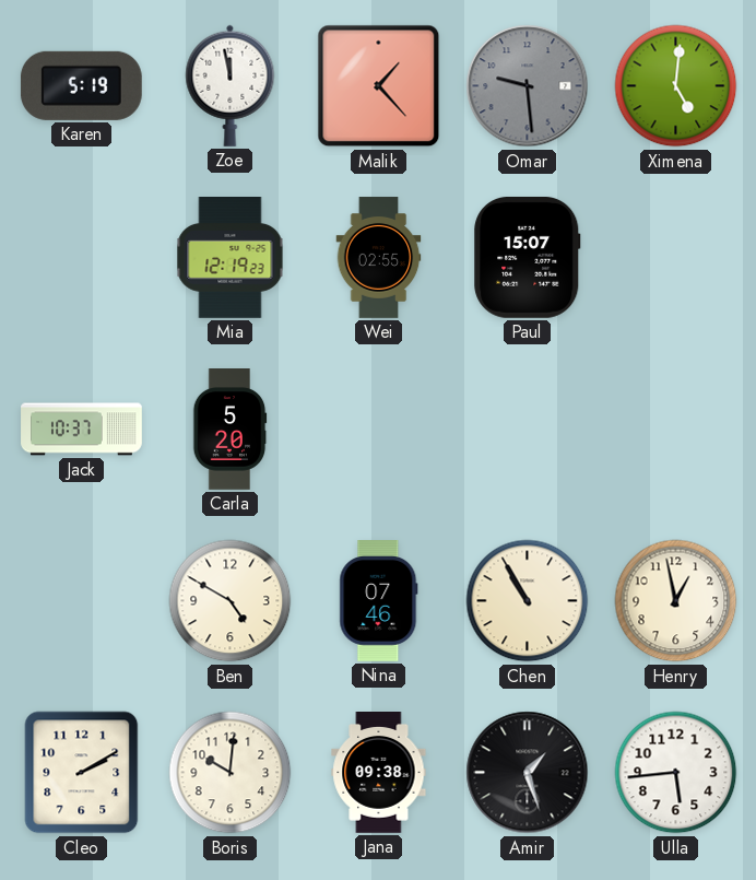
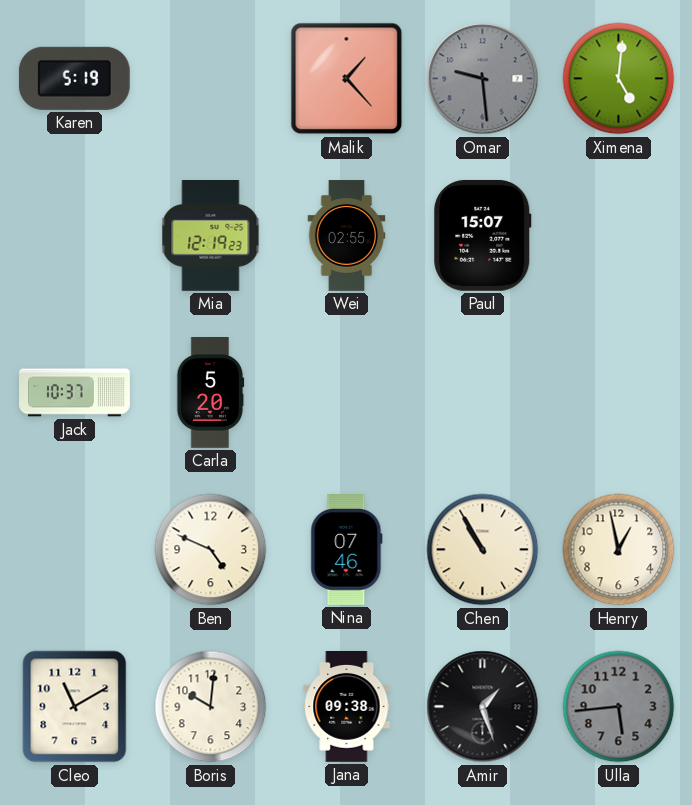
Zoe: 11:58 -> none (231, 85)
Ben: 4:50 -> 4:49 (211, 550)
Cleo: 2:10 -> 11:10 (75, 707)
Ulla dial: white -> grey (619, 707)
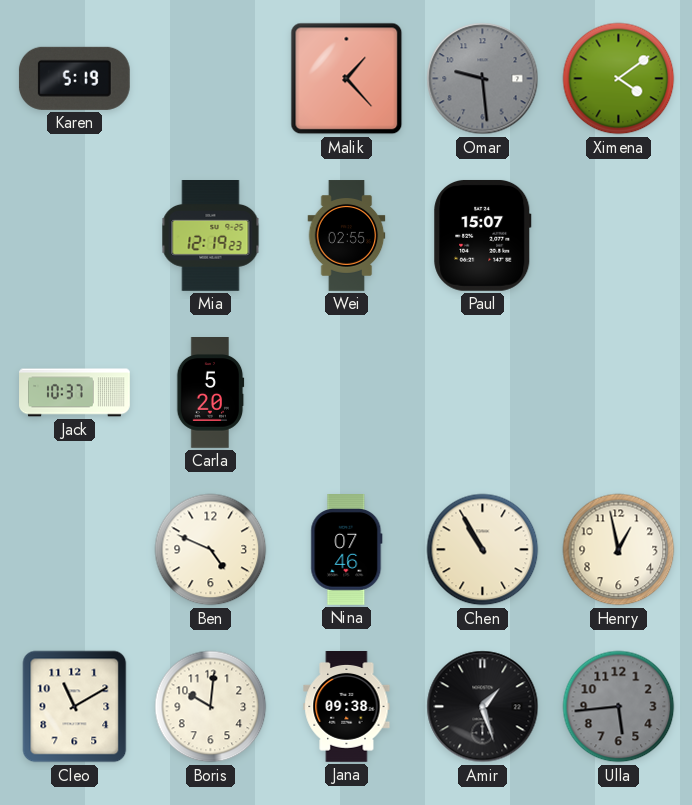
Ximena: 5:01 -> 4:09 (619, 79)
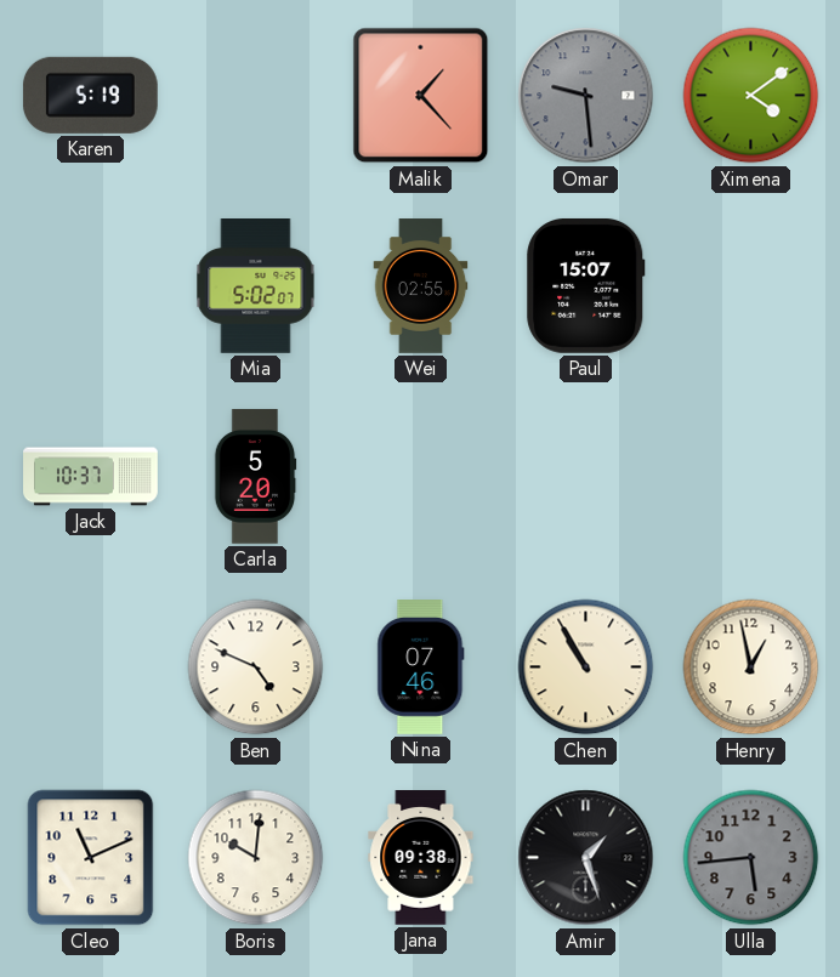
Mia: 12:19 -> 5:02 (256, 286)
Cleo: 11:10 -> 11:11 (91, 858)
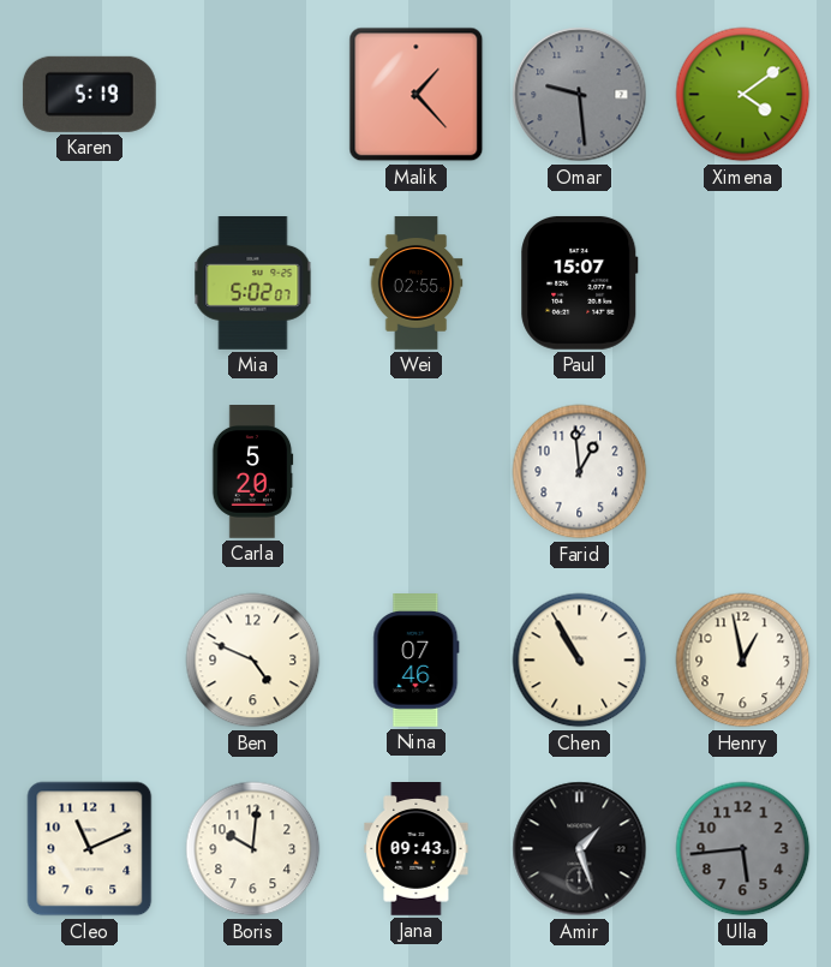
Jack: 10:37 -> none (91, 477)
Farid: none -> 12:59 (580, 472)
Jana: 09:38 -> 09:43 (417, 849)
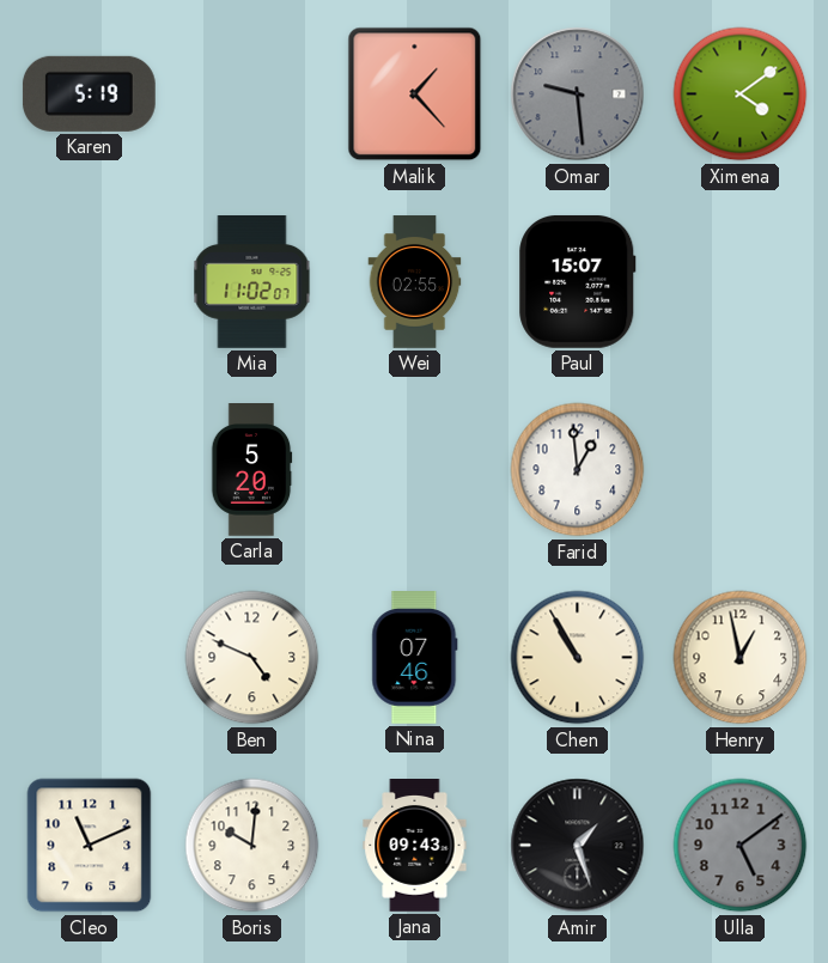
Mia: 5:02 -> 11:02 (252, 282)
Ulla: 5:44 -> 5:09 (741, 846)
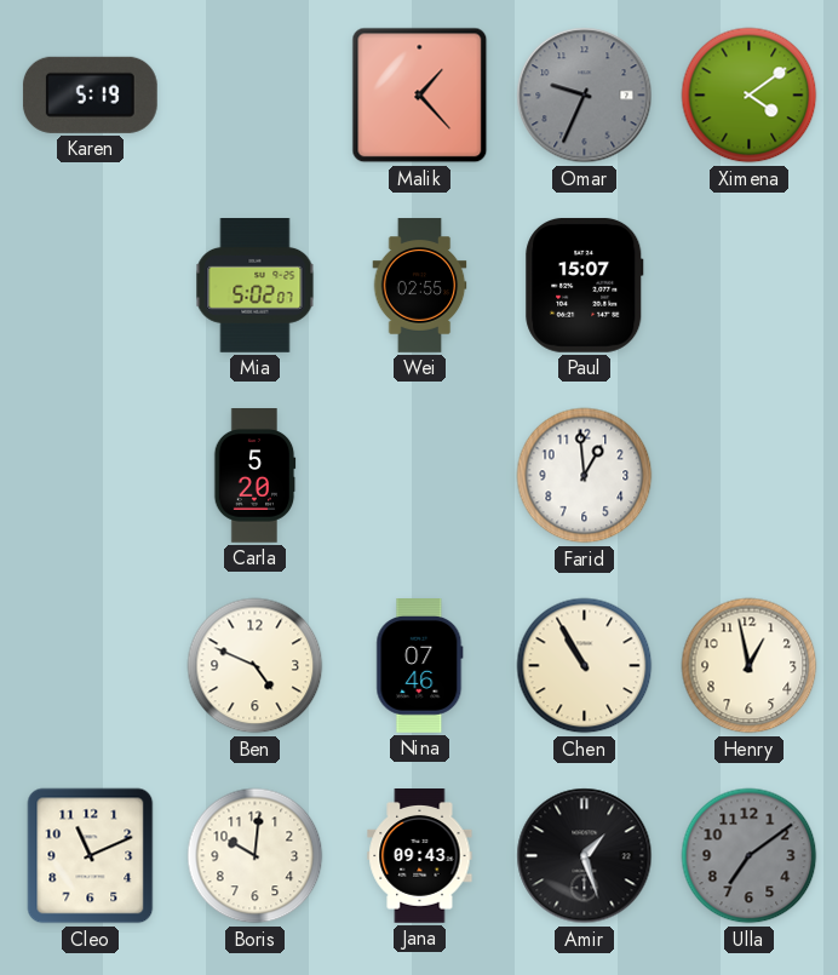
Omar: 9:29 -> 9:34 (585, 96)
Mia: 11:02 -> 5:02 (256, 286)
Ulla: 5:09 -> 7:09 (750, 856)
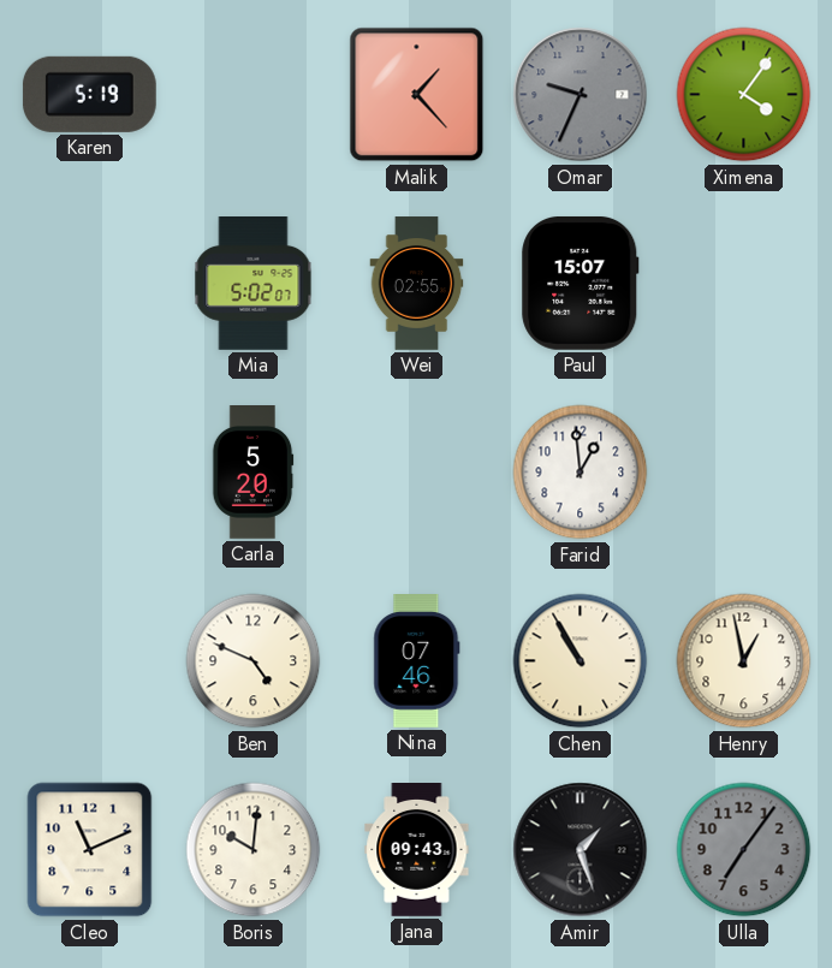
Ximena: 4:09 -> 4:06 (744, 95)
Ulla: 7:09 -> 7:06 (744, 850)
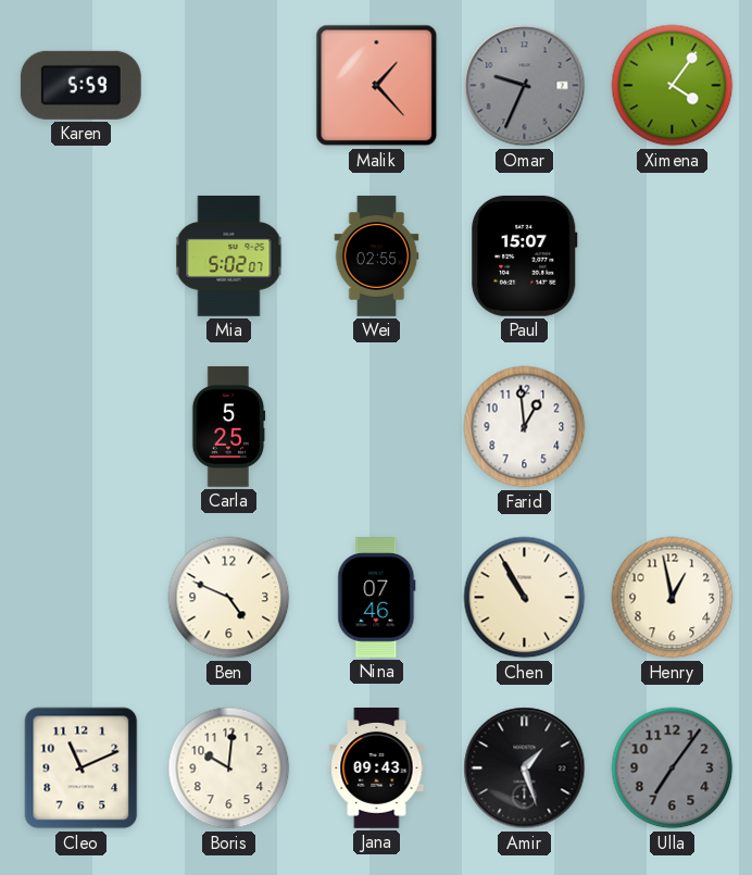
Karen: 5:19 -> 5:59 (80, 85)
Carla: 5:20 -> 5:25 (228, 427)
